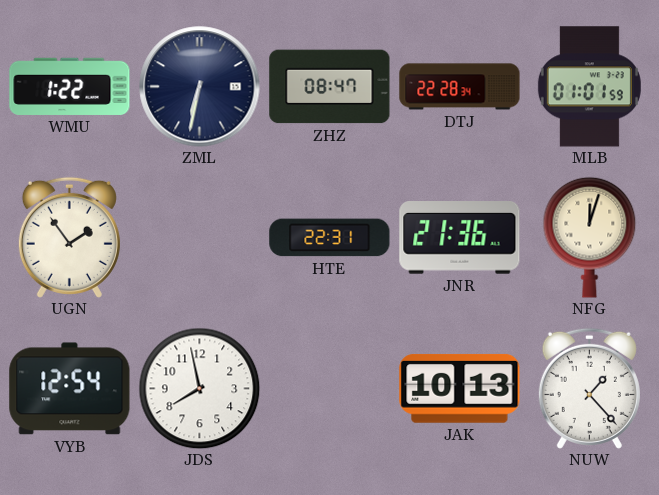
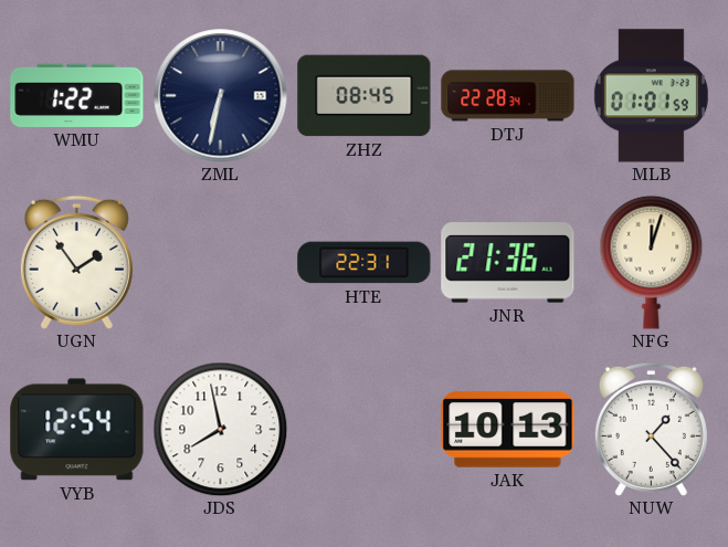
ZHZ: 08:47 -> 08:45 (365, 96)
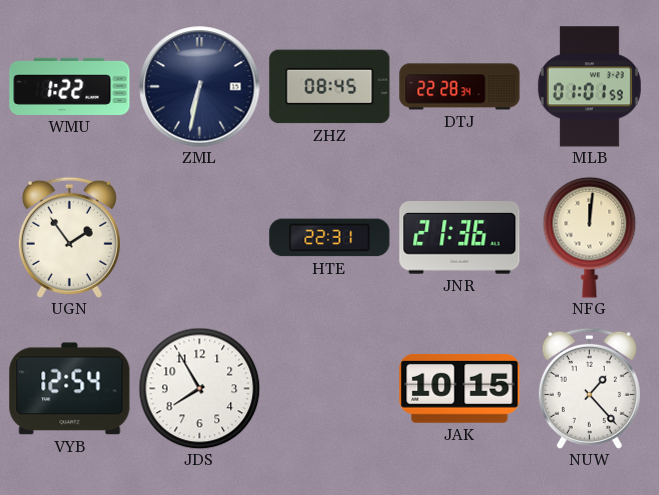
NFG: 12:03 -> 12:01 (590, 237)
JDS: 7:58 -> 7:55 (199, 388)
JAK: 10:13 -> 10:15 (460, 388)
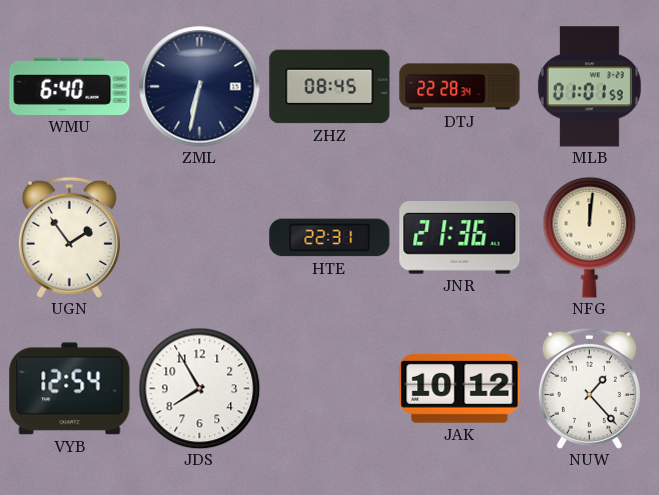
WMU: 1:22 -> 6:40 (70, 86)
JAK: 10:15 -> 10:12 (460, 388)
